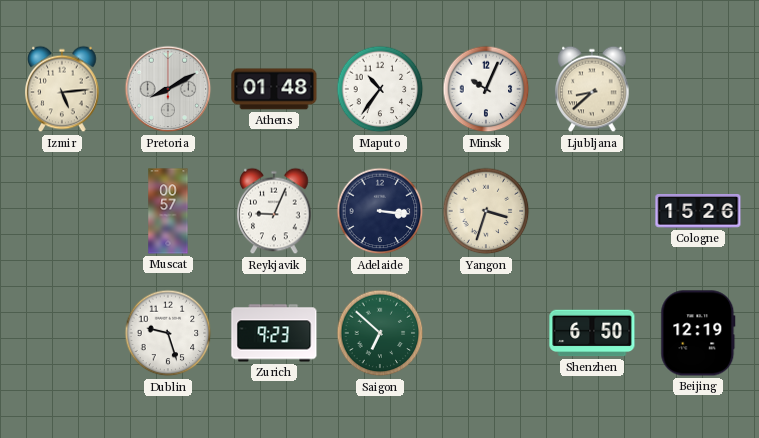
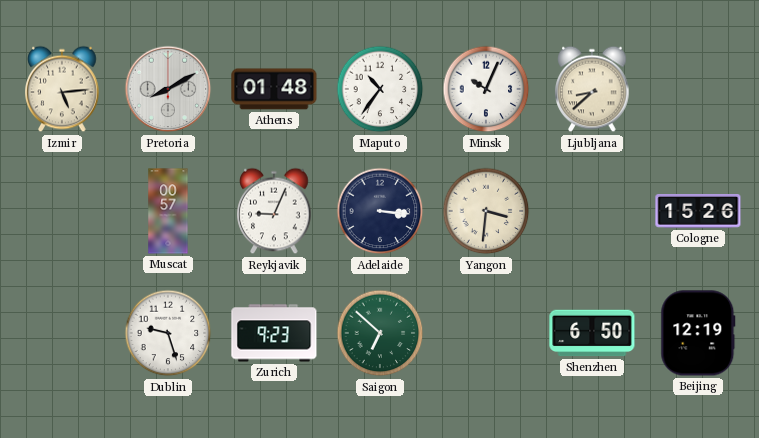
Yangon: 3:33 -> 3:31 (486, 211)
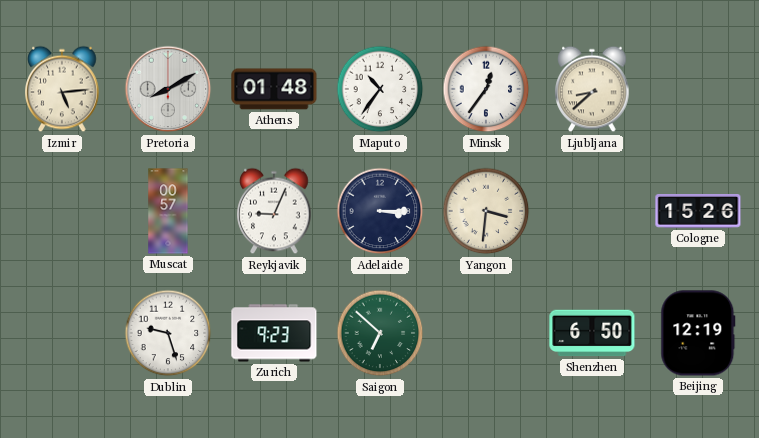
Minsk: 10:04 -> 12:36 (486, 89)
Adelaide: 3:16 -> 3:15 (380, 211)
